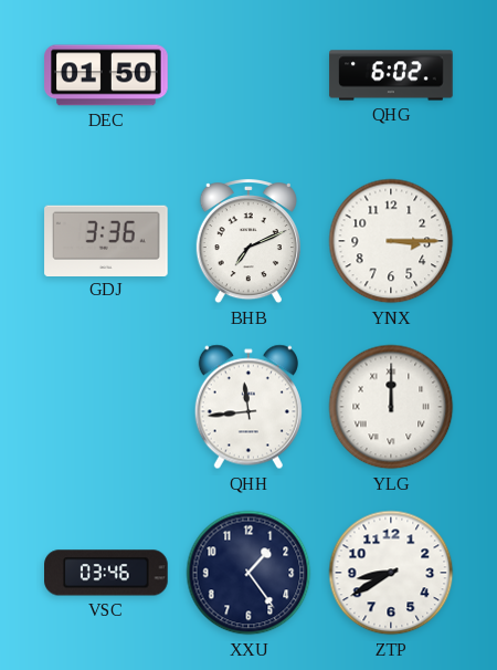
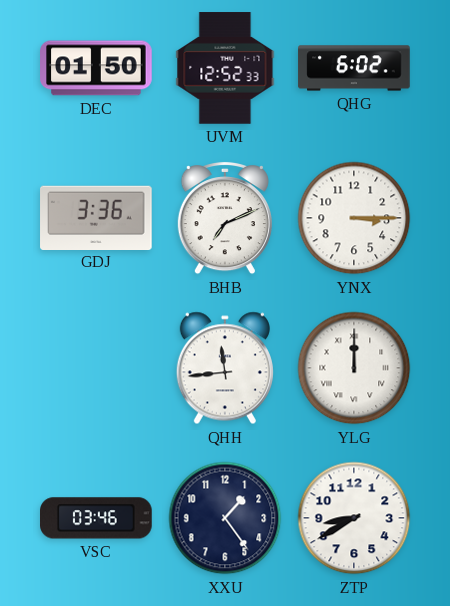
UVM: none -> 12:52 (225, 68)
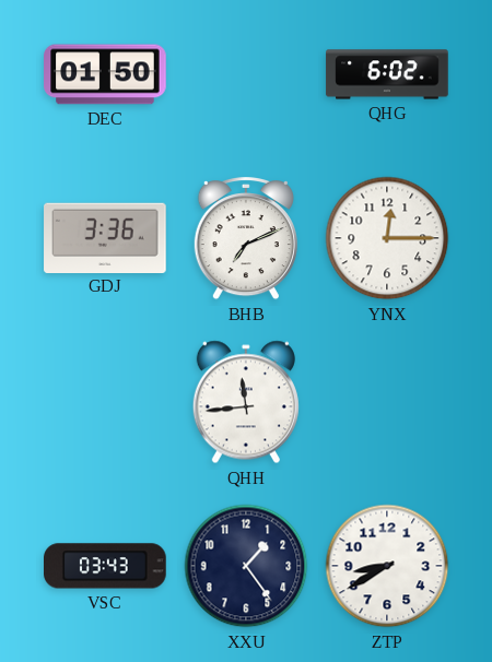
UVM: 12:52 -> none (225, 68)
YNX: 3:15 -> 12:15 (387, 238)
YLG: 12:00 -> none (354, 368)
VSC: 03:46 -> 03:43 (105, 566)
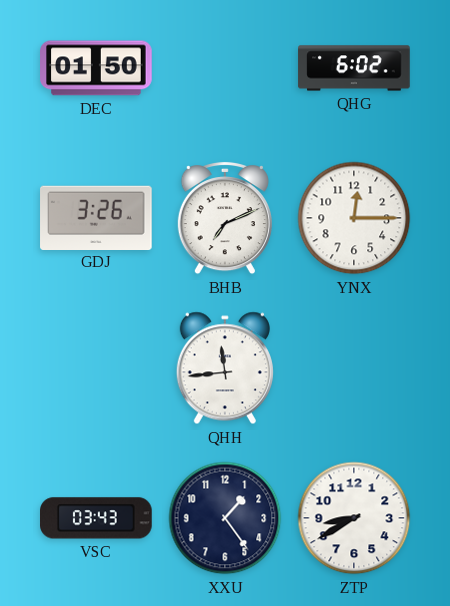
GDJ: 3:36 -> 3:26 (96, 217)
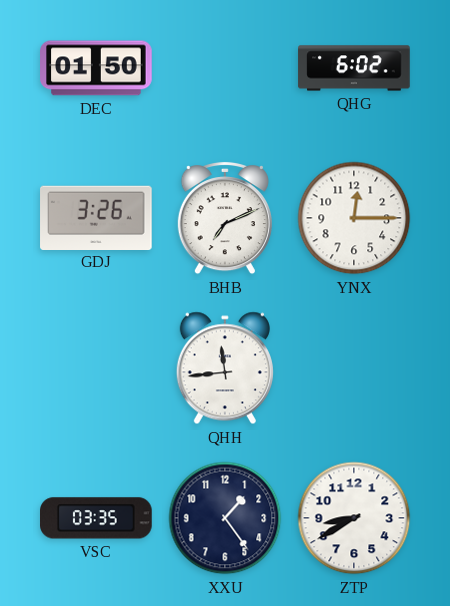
VSC: 03:43 -> 03:35 (96, 518)
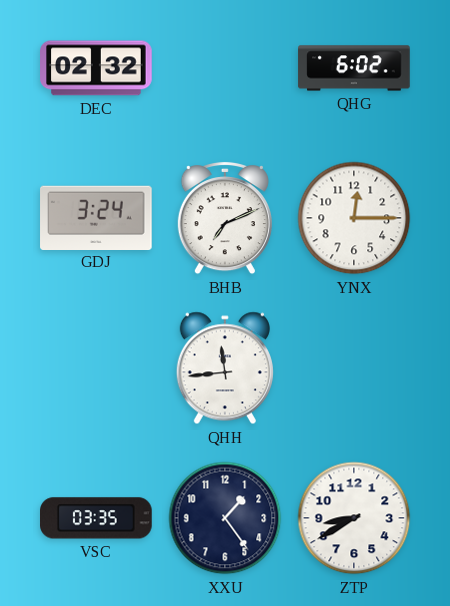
DEC: 01:50 -> 02:32 (96, 68)
GDJ: 3:26 -> 3:24 (96, 217)
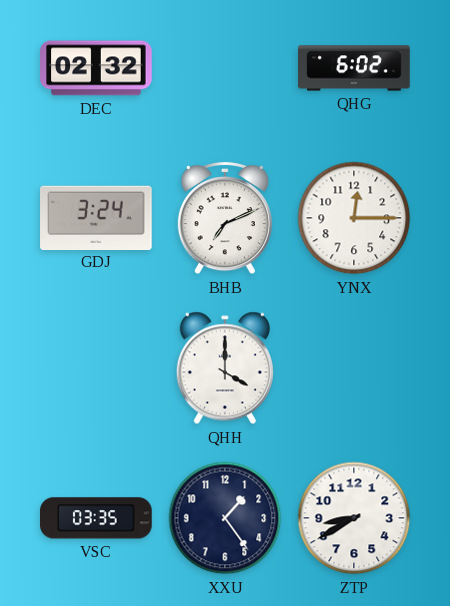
QHH: 11:44 -> 4:00 (225, 368)
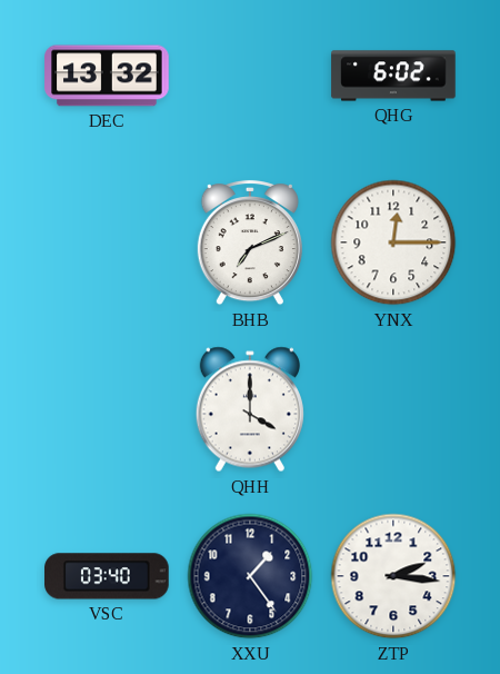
DEC: 02:32 -> 13:32 (107, 76)
GDJ: 3:24 -> none (96, 217)
VSC: 03:35 -> 03:40 (107, 576)
ZTP: 8:40 -> 2:16 (393, 576)
